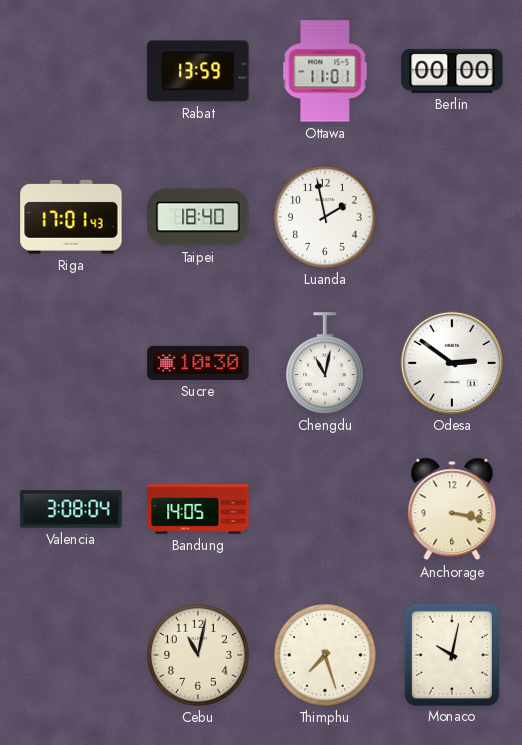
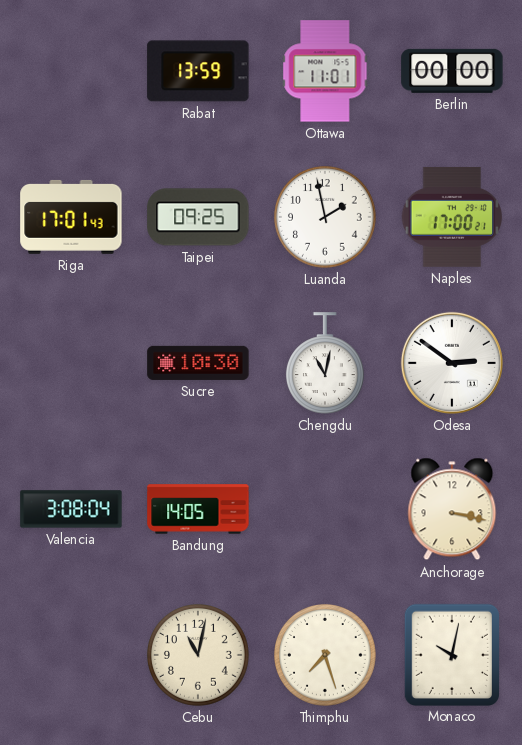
Taipei: 18:40 -> 09:25 (198, 217)
Naples: none -> 17:00 (452, 217)
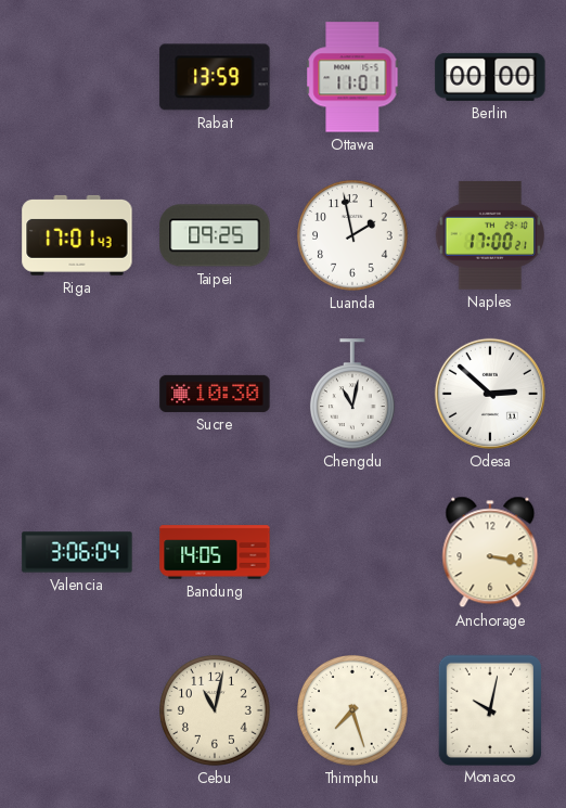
Odesa: 2:51 -> 2:52 (490, 394)
Valencia: 3:08 -> 3:06 (77, 552)
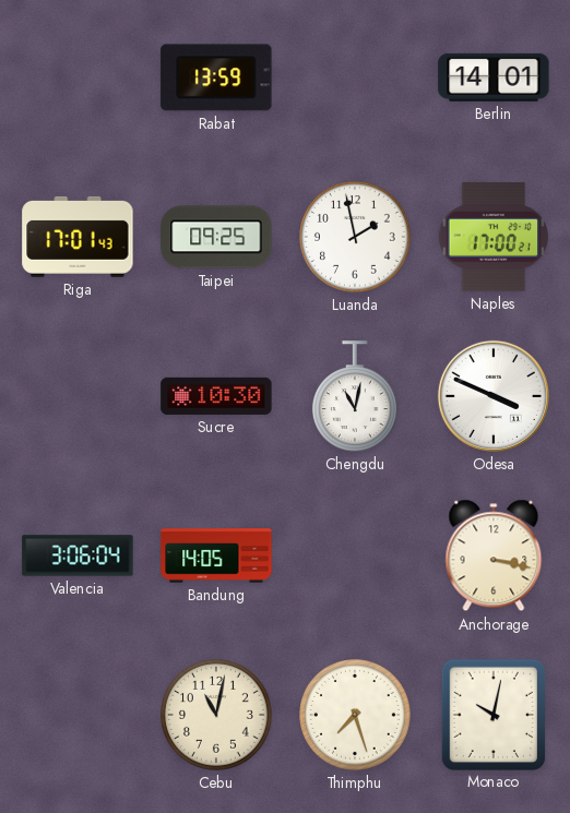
Ottawa: 11:01 -> none (352, 77)
Berlin: 00:00 -> 14:01 (494, 77)
Odesa: 2:52 -> 3:49 (494, 396)
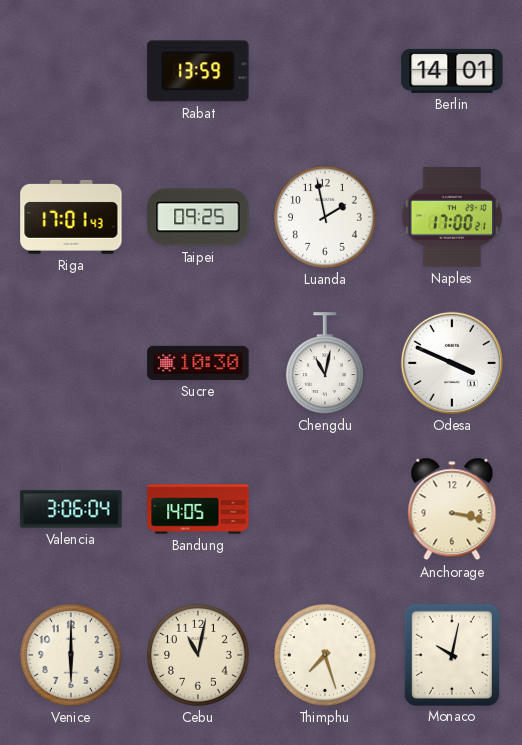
Venice: none -> 6:00 (72, 656)
